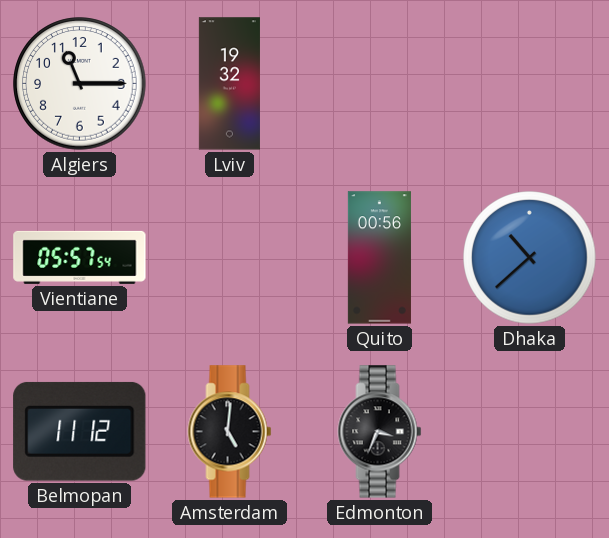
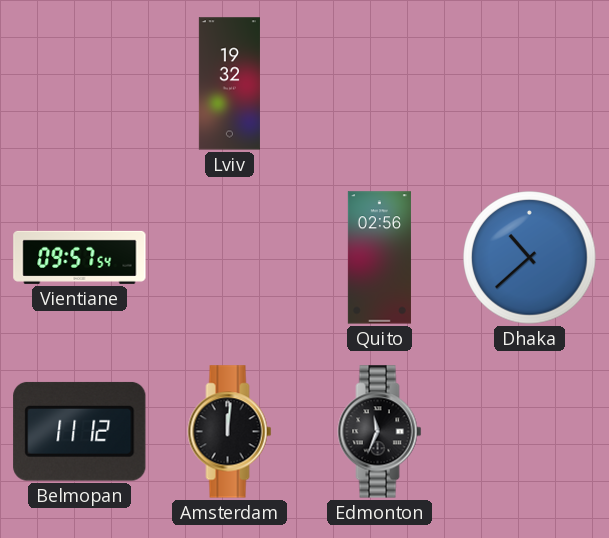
Algiers: 11:15 -> none (80, 84)
Vientiane: 05:57 -> 09:57 (80, 257)
Quito: 00:56 -> 02:56 (379, 258)
Amsterdam: 5:01 -> 12:01 (230, 432)
Edmonton: 3:34 -> 11:34 (380, 432)
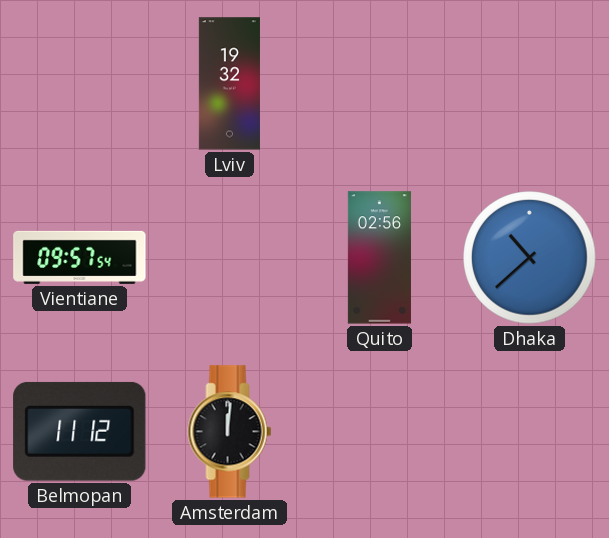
Edmonton: 11:34 -> none (380, 432)
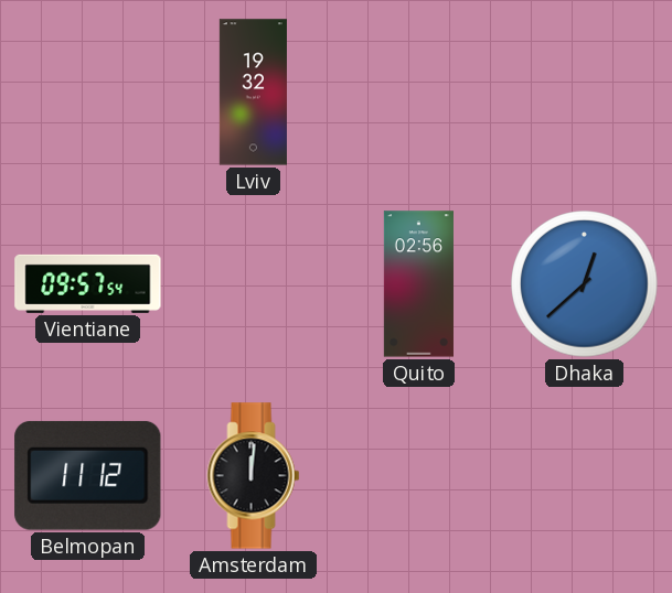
Dhaka: 10:38 -> 12:38 (585, 284)
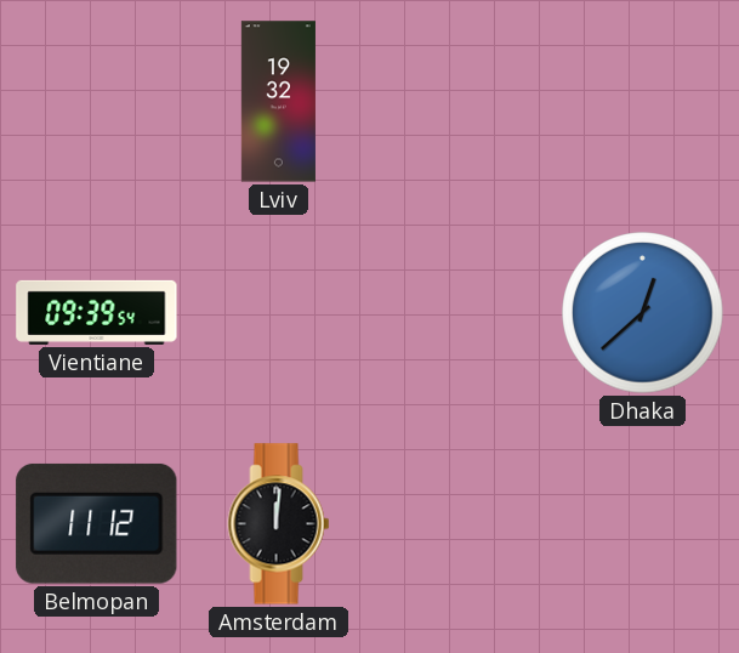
Vientiane: 09:57 -> 09:39 (97, 312)
Quito: 02:56 -> none (418, 284)
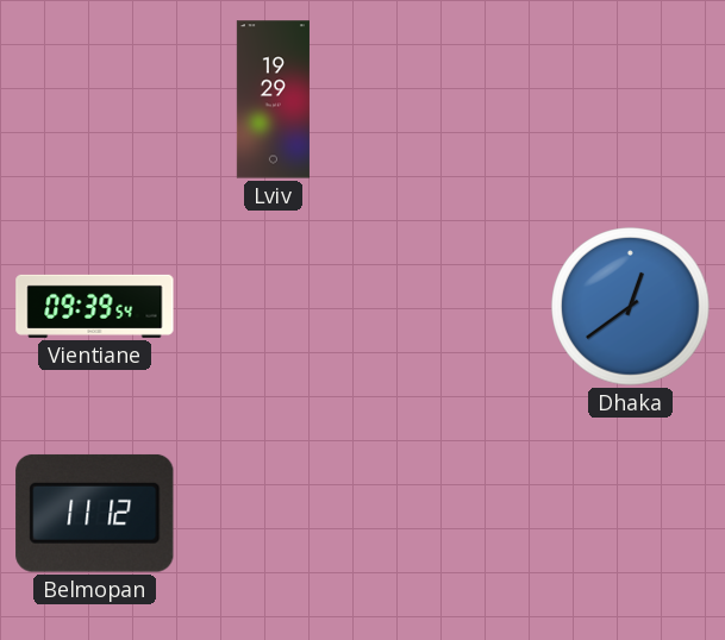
Lviv: 19:32 -> 19:29 (273, 100)
Dhaka: 12:38 -> 12:39 (631, 307)
Amsterdam: 12:01 -> none (279, 524)
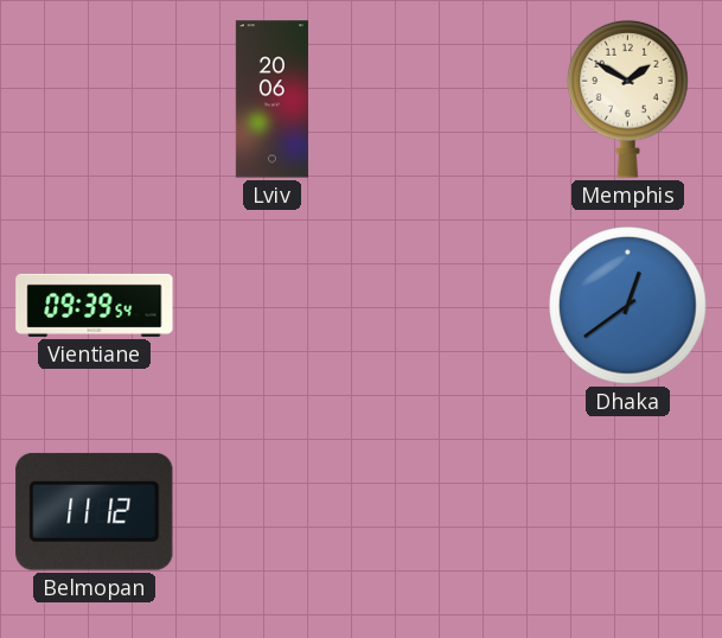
Lviv: 19:29 -> 20:06 (271, 100)
Memphis: none -> 1:50 (628, 98)
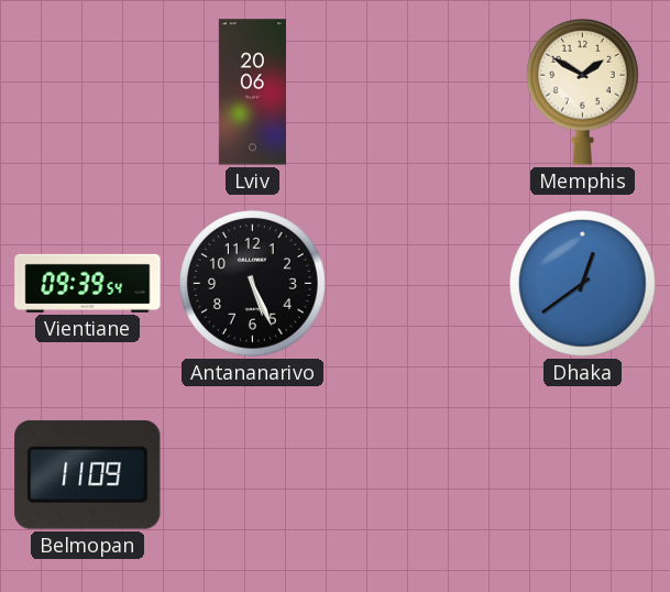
Antananarivo: none -> 5:26 (253, 284)
Belmopan: 11:12 -> 11:09 (88, 474)
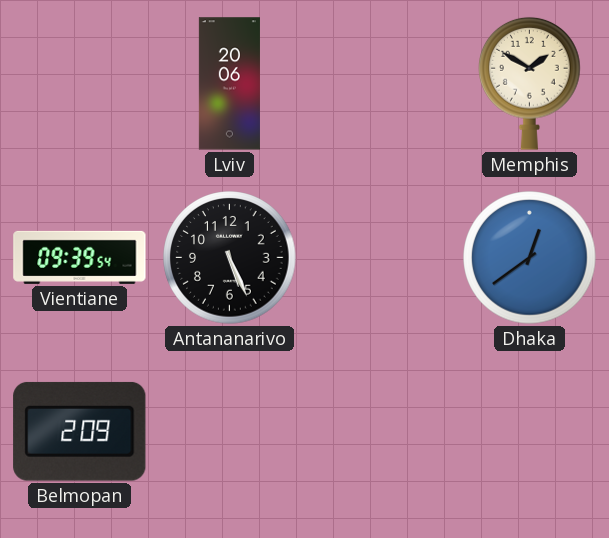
Belmopan: 11:09 -> 2:09 (80, 431)
